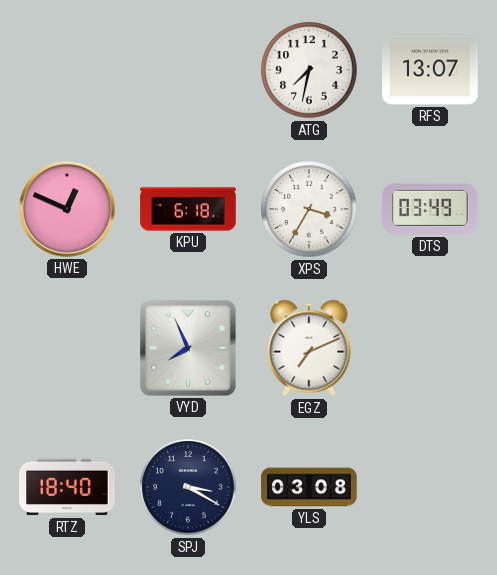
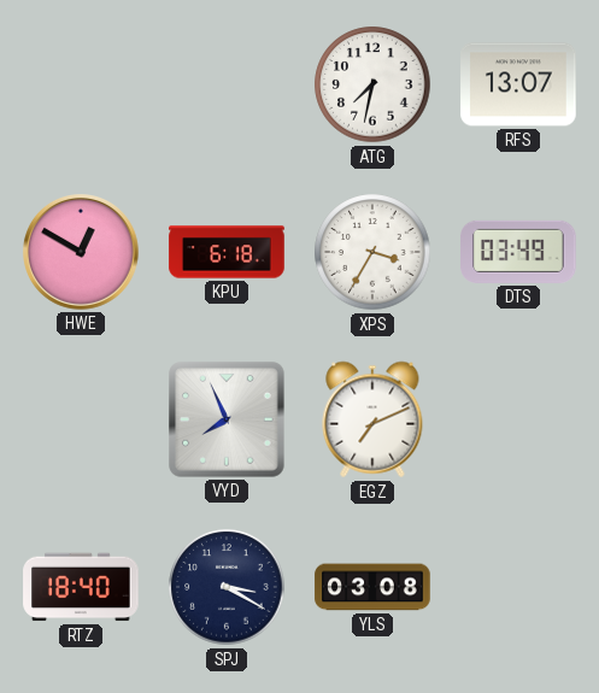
HWE: 12:49 -> 12:50 (82, 253)
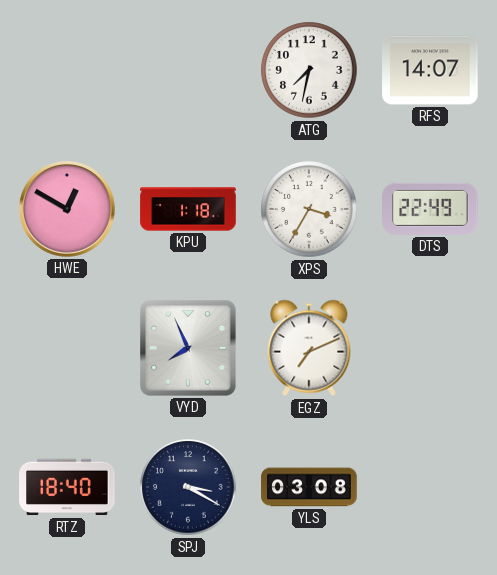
RFS: 13:07 -> 14:07 (430, 70)
KPU: 6:18 -> 1:18 (188, 209)
DTS: 03:49 -> 22:49 (430, 209)
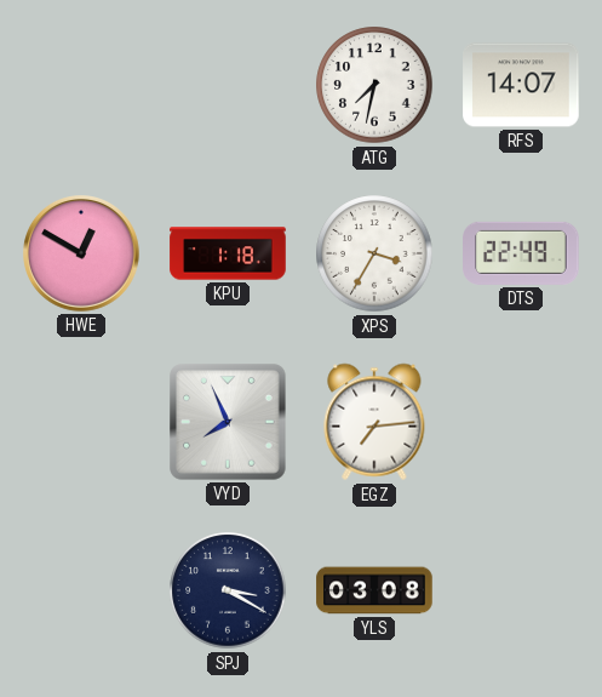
EGZ: 7:11 -> 7:14 (374, 422)
RTZ: 18:40 -> none (67, 487)
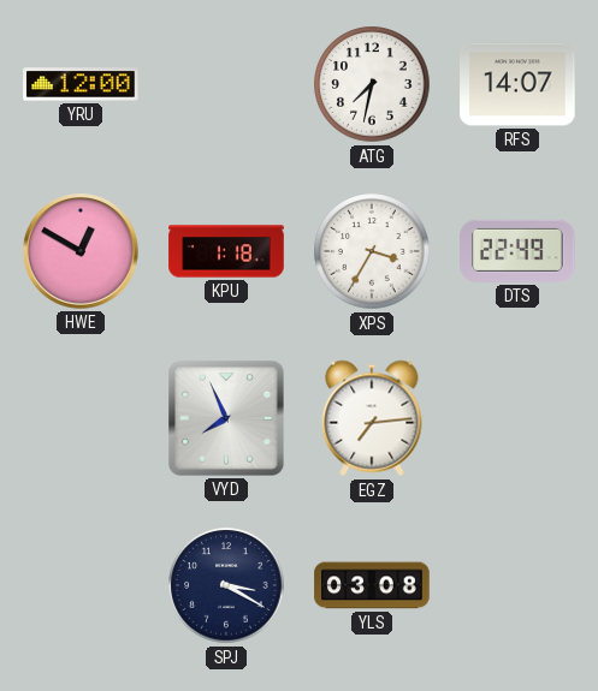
YRU: none -> 12:00 (81, 84)
